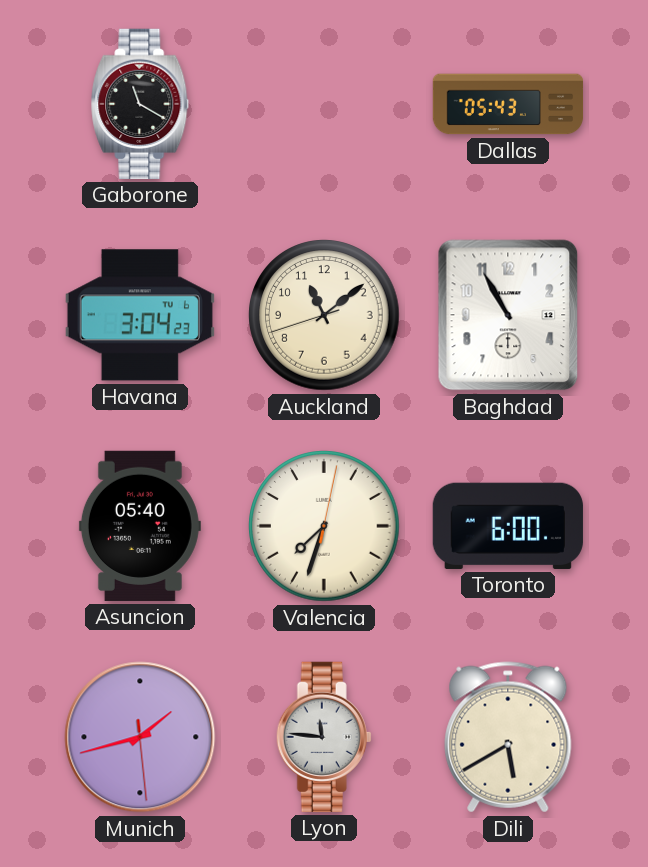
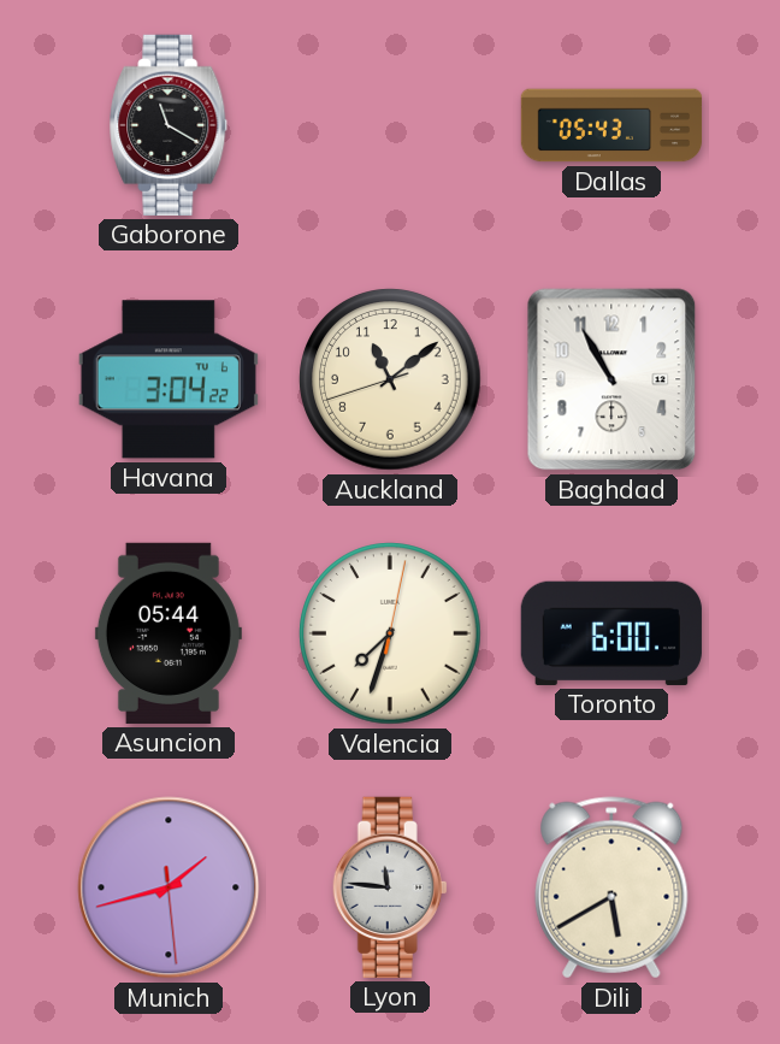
Havana: 3:04:23 -> 3:04:22 (169, 379)
Asuncion: 05:40 -> 05:44 (169, 633)
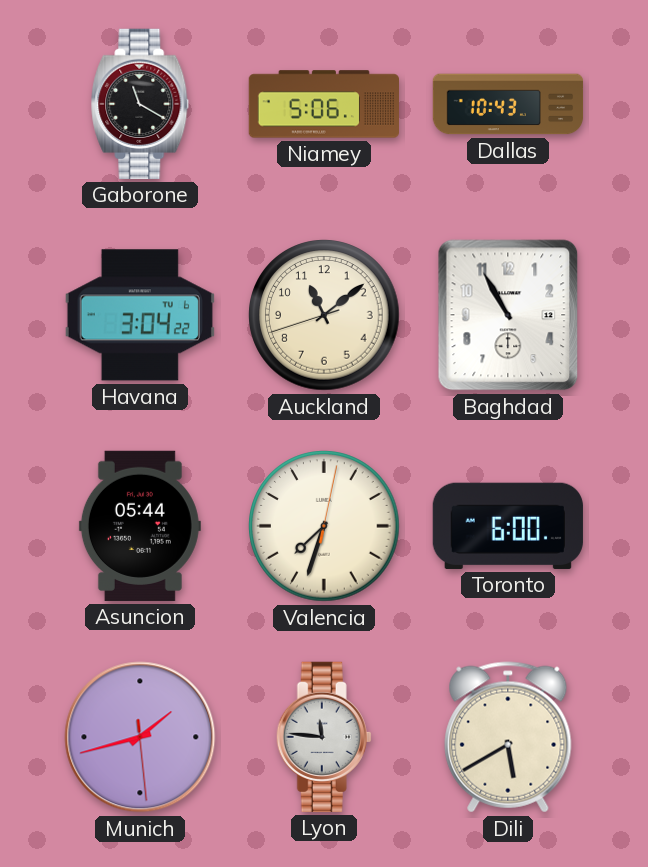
Niamey: none -> 5:06 (323, 104)
Dallas: 05:43 -> 10:43 (508, 104)
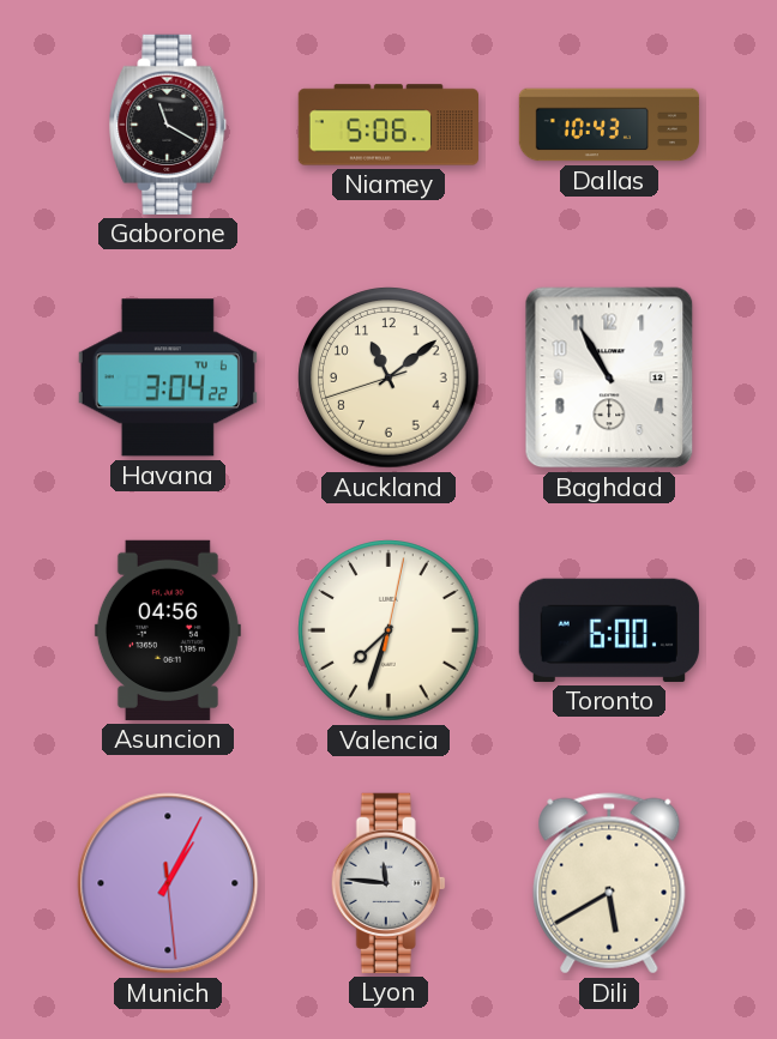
Asuncion: 05:44 -> 04:56 (168, 630)
Munich: 1:42 -> 1:04 (168, 883)
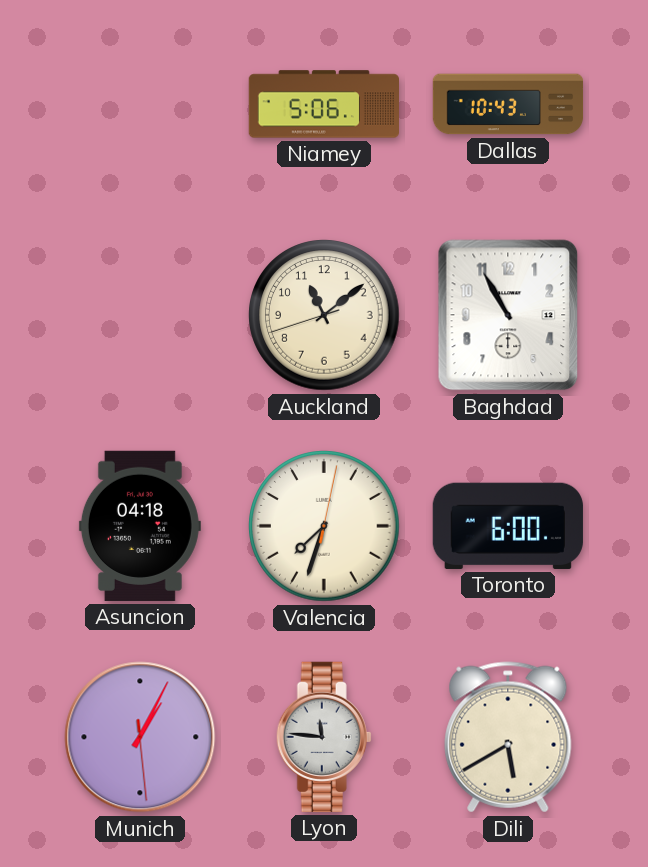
Gaborone: 11:20 -> none (168, 125)
Havana: 3:04 -> none (168, 377)
Asuncion: 04:56 -> 04:18 (140, 526)
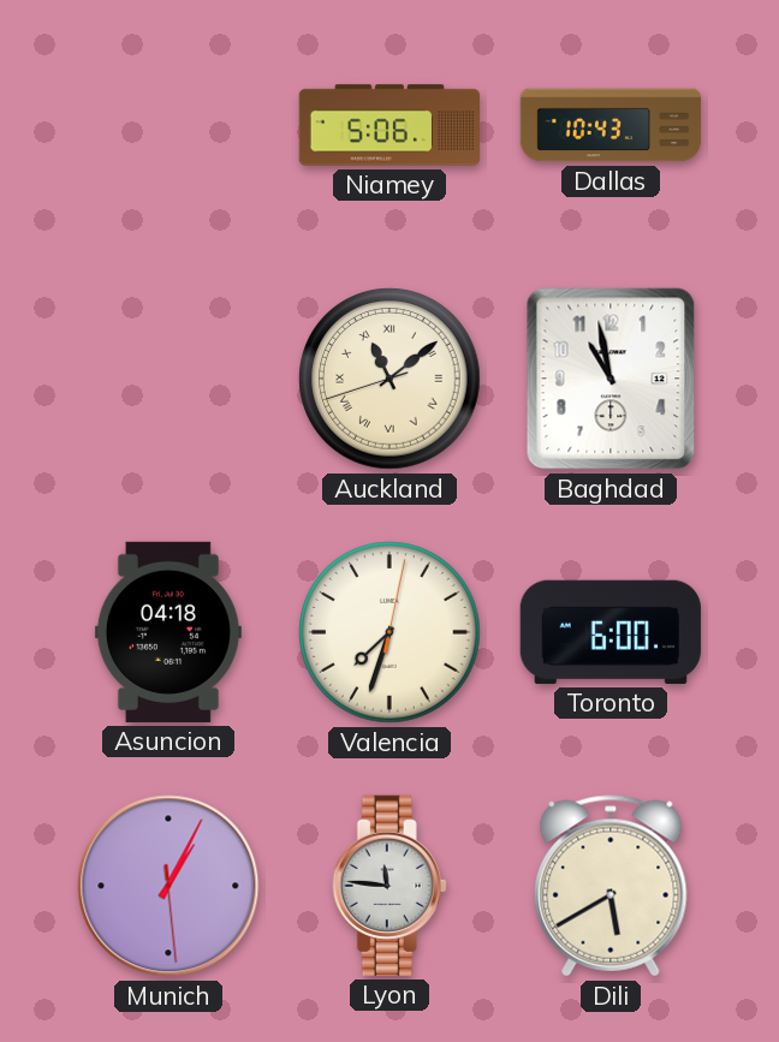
Auckland numerals: Arabic -> Roman (389, 379)
Baghdad: 10:55 -> 10:58 (611, 379)
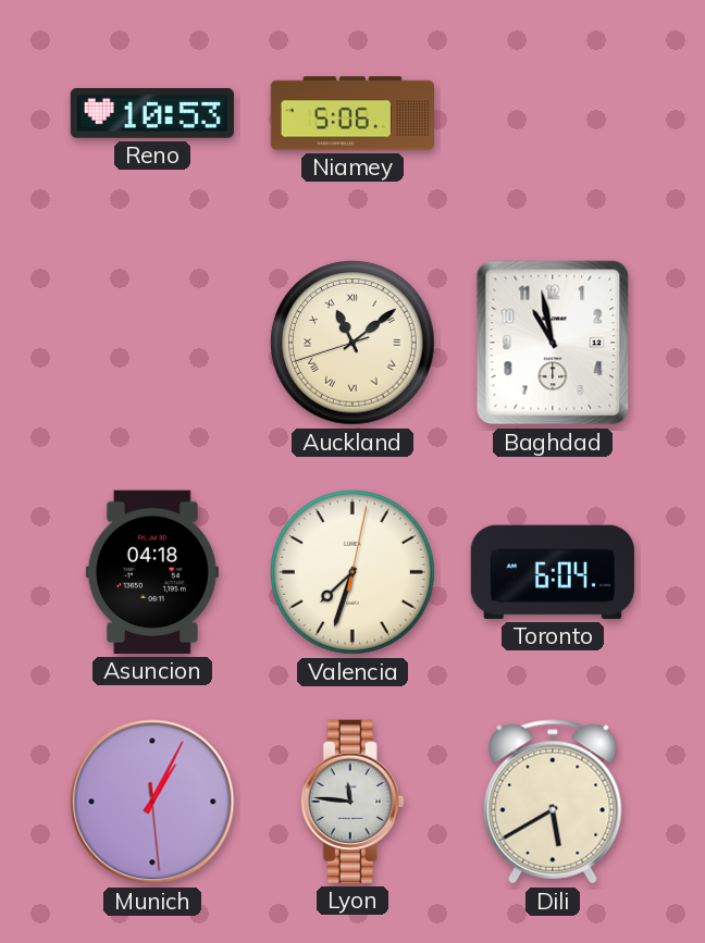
Reno: none -> 10:53 (152, 114)
Dallas: 10:43 -> none (611, 125)
Toronto: 6:00 -> 6:04 (553, 572)
